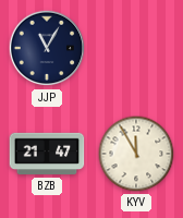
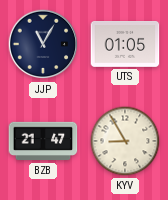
UTS: none -> 01:05 (125, 45)
KYV: 11:55 -> 8:55 (125, 141)
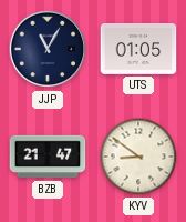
KYV: 8:55 -> 8:51 (138, 157)
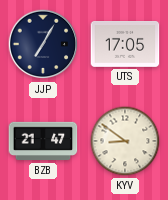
JJP: 11:05 -> 7:05 (43, 44)
UTS: 01:05 -> 17:05 (125, 45)
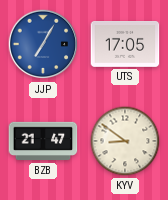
JJP dial: navy -> blue (43, 44)
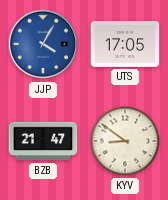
JJP: 7:05 -> 4:05 (43, 44)
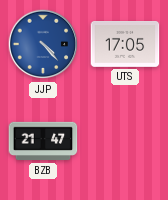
JJP: 4:05 -> 4:23 (43, 44)
KYV: 8:51 -> none (125, 141)
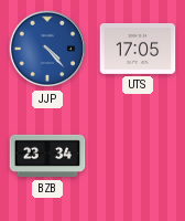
BZB: 21:47 -> 23:34 (47, 156)
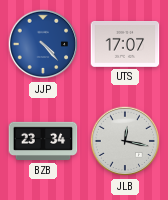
UTS: 17:05 -> 17:07 (125, 45)
JLB: none -> 12:17 (125, 141)
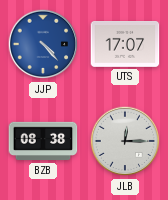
BZB: 23:34 -> 08:38 (43, 141)
JLB: 12:17 -> 12:15 (125, 141)
